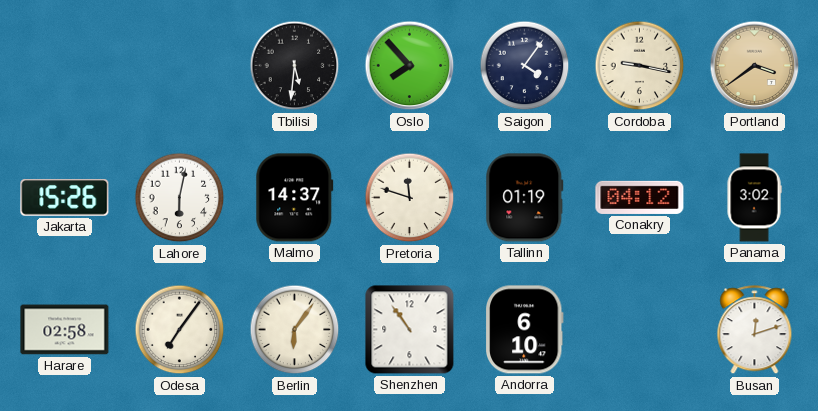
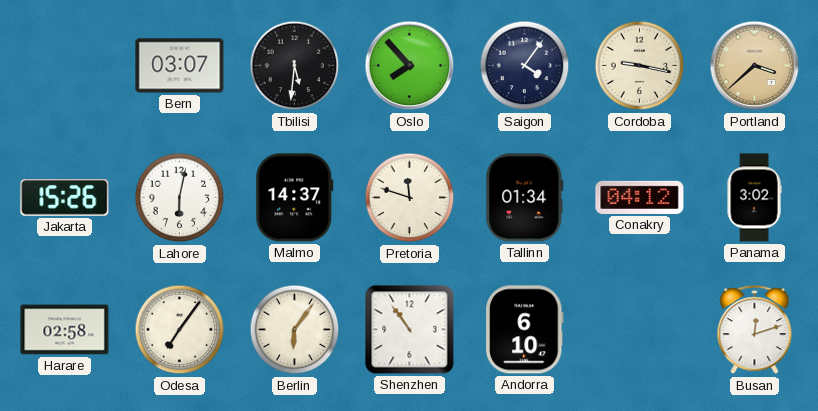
Bern: none -> 03:07 (180, 66)
Portland: 3:39 -> 3:38 (755, 66)
Tallinn: 01:19 -> 01:34 (525, 198)
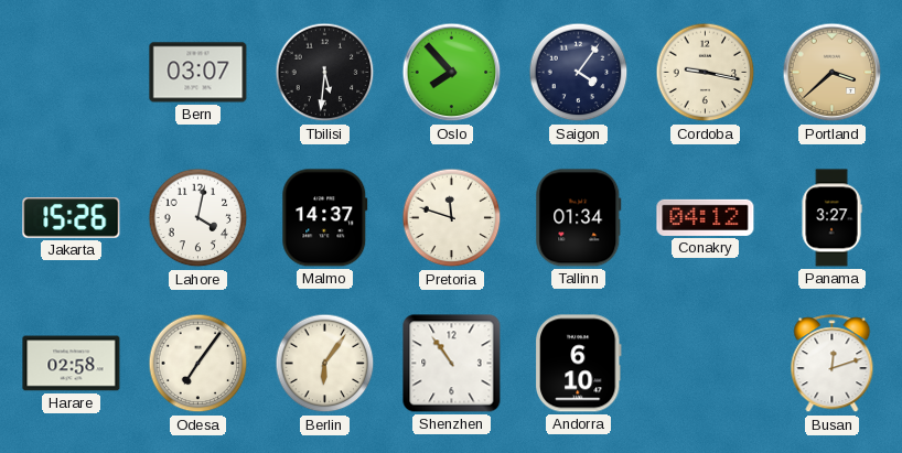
Lahore: 6:02 -> 4:02 (198, 218)
Panama: 3:02 -> 3:27 (831, 218)
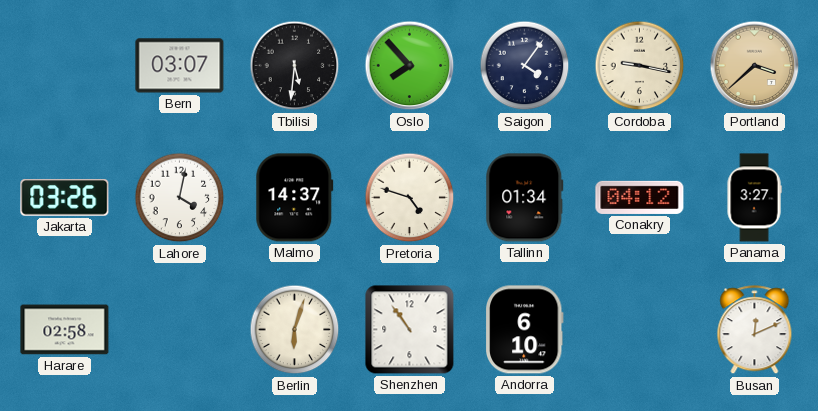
Jakarta: 15:26 -> 03:26 (65, 198)
Pretoria: 11:48 -> 4:48 (410, 198)
Odesa: 7:06 -> none (198, 364)
Berlin: 6:06 -> 6:03 (295, 330)
Busan: 12:12 -> 12:11 (755, 330)
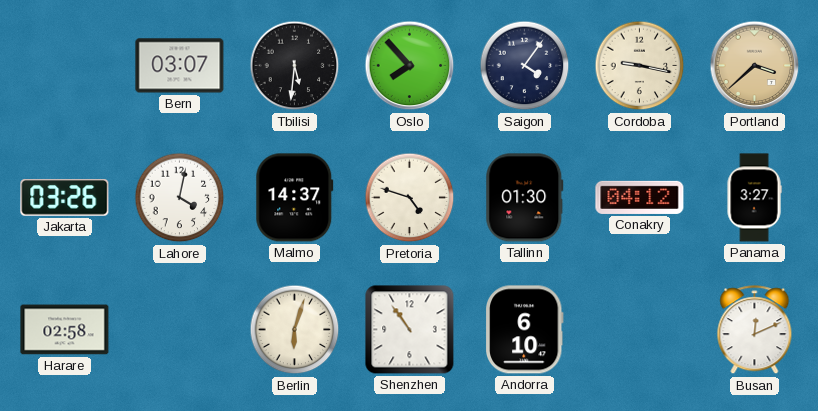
Tallinn: 01:34 -> 01:30 (525, 198)
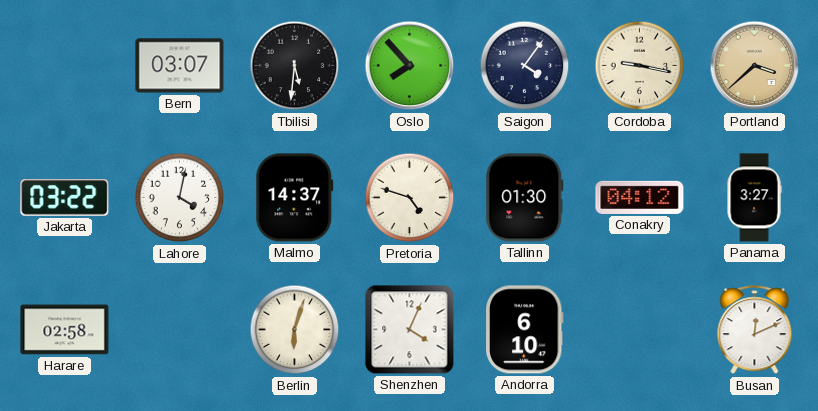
Jakarta: 03:26 -> 03:22 (65, 198)
Shenzhen: 10:54 -> 4:04 (410, 330)
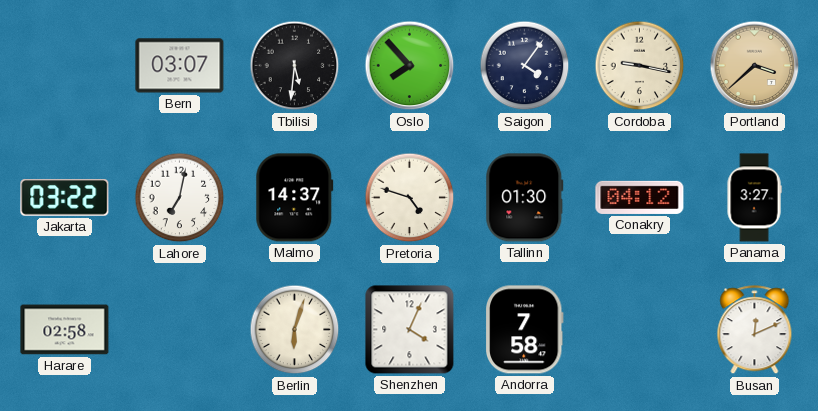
Lahore: 4:02 -> 7:02 (180, 198)
Andorra: 6:10 -> 7:58 (525, 330)
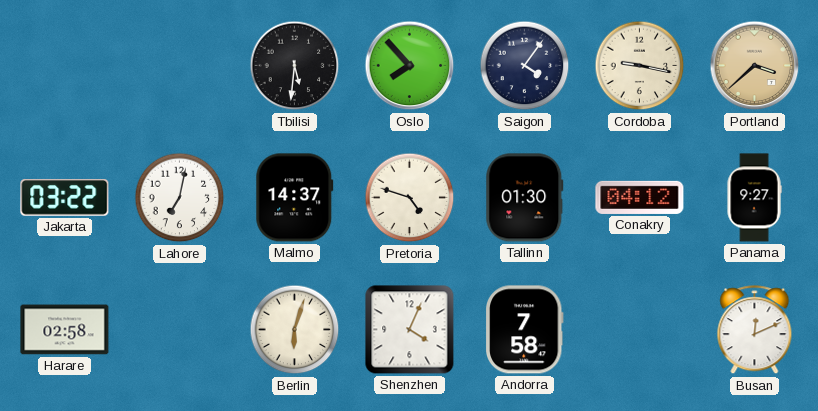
Bern: 03:07 -> none (180, 66)
Panama: 3:27 -> 9:27 (754, 198)
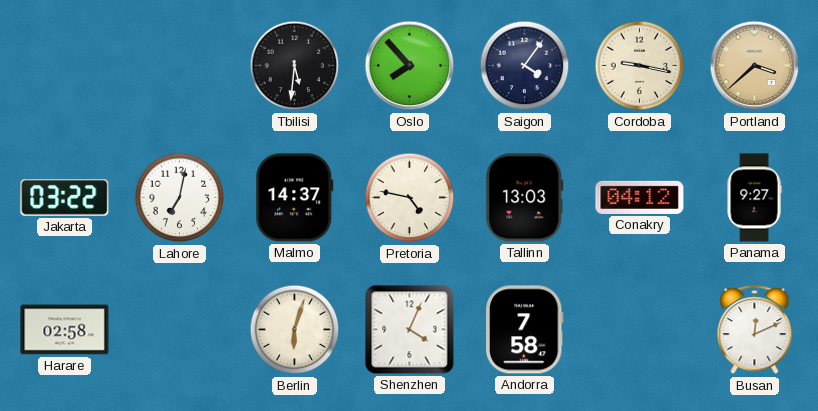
Pretoria: 4:48 -> 4:47 (410, 198)
Tallinn: 01:30 -> 13:03 (525, 198)
